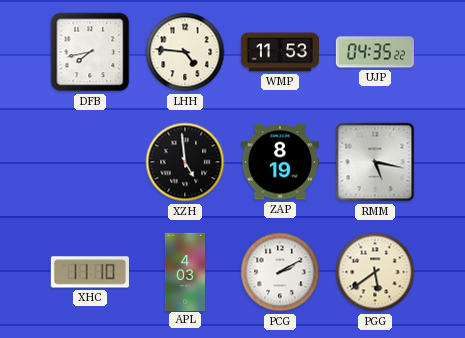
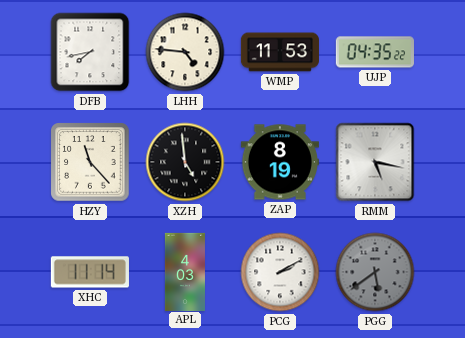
HZY: none -> 11:23 (90, 162)
XHC: 11:10 -> 11:14 (90, 272)
PGG dial: cream -> grey (375, 272)
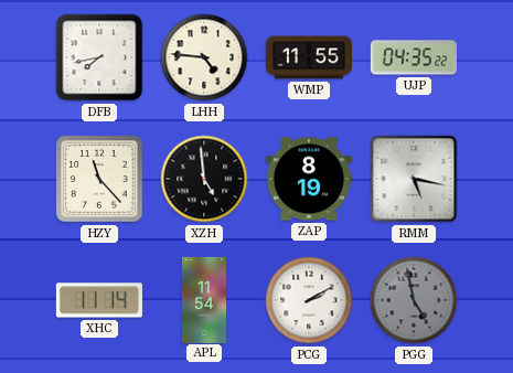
WMP: 11:53 -> 11:55 (309, 57)
APL: 4:03 -> 11:54 (204, 299)
PGG: 5:39 -> 4:58 (414, 300)
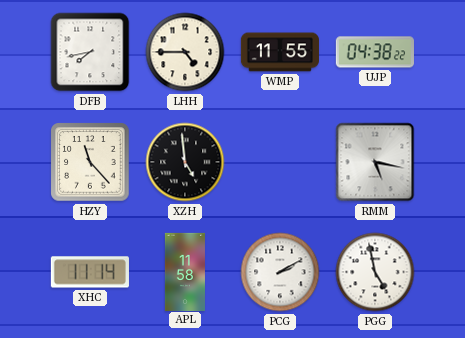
LHH: 4:46 -> 4:45 (185, 52)
UJP: 04:35 -> 04:38 (375, 52)
ZAP: 8:19 -> none (309, 179)
APL: 11:54 -> 11:58 (185, 271)
PGG dial: grey -> white (375, 272)
